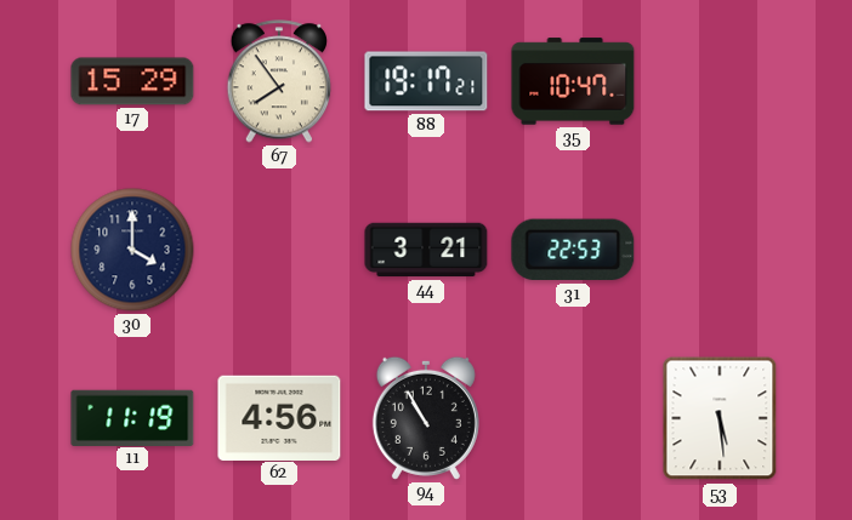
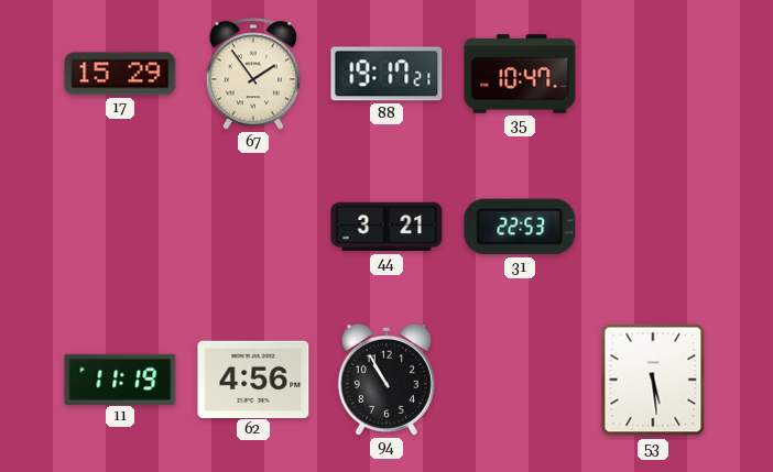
67: 7:54 -> 1:54 (253, 74)
30: 4:00 -> none (132, 250)
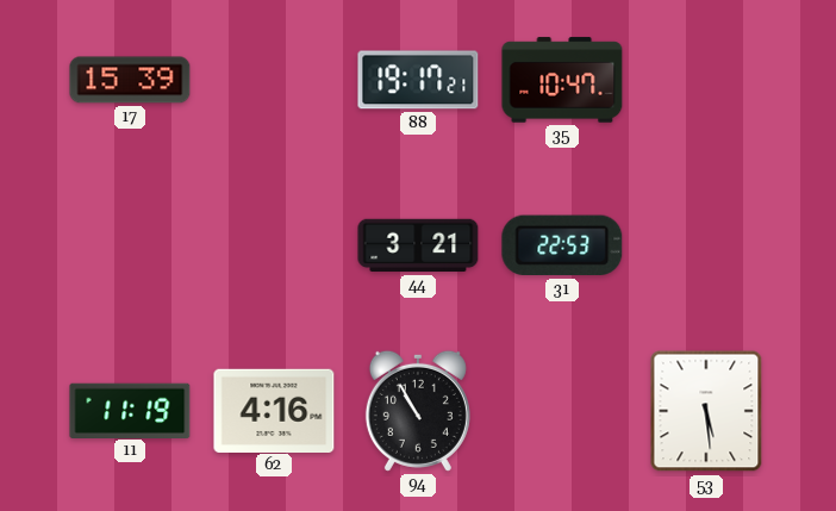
17: 15:29 -> 15:39 (130, 80)
67: 1:54 -> none (253, 74)
62: 4:56 -> 4:16 (274, 410)
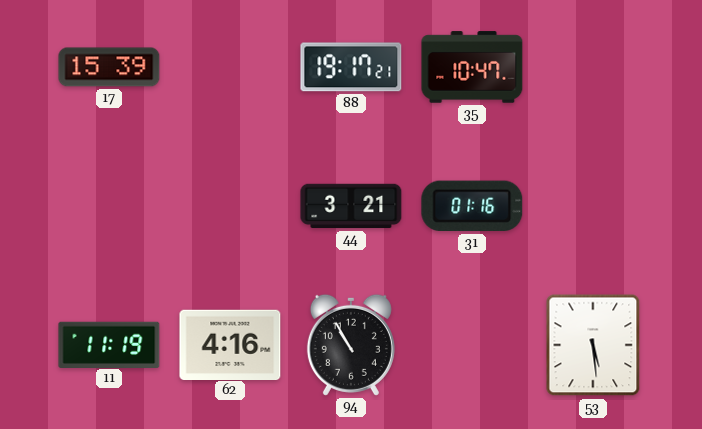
31: 22:53 -> 01:16 (472, 206)
